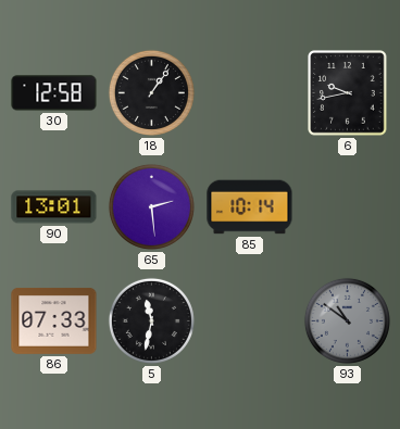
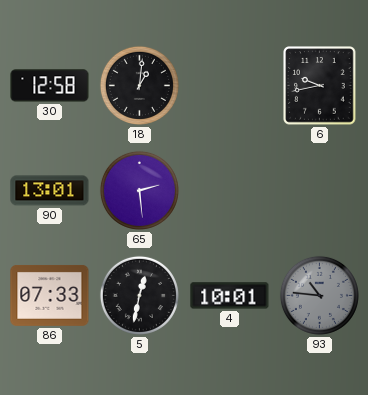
18: 1:06 -> 1:01 (139, 85)
85: 10:14 -> none (250, 207)
5: 11:32 -> 12:32 (139, 295)
4: none -> 10:01 (230, 296)
93: 10:51 -> 10:46 (319, 295)
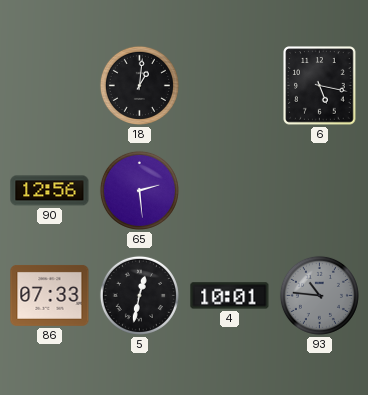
30: 12:58 -> none (50, 86)
6: 9:43 -> 5:17 (320, 86)
90: 13:01 -> 12:56 (50, 191)
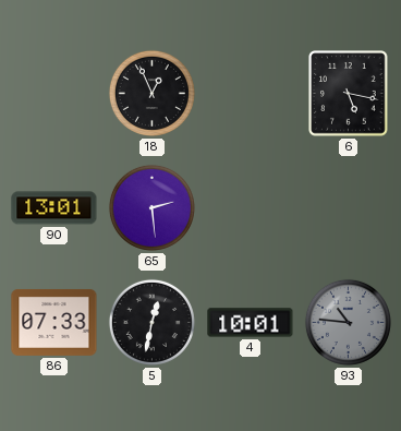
18: 1:01 -> 12:56 (151, 93)
90: 12:56 -> 13:01 (54, 208)
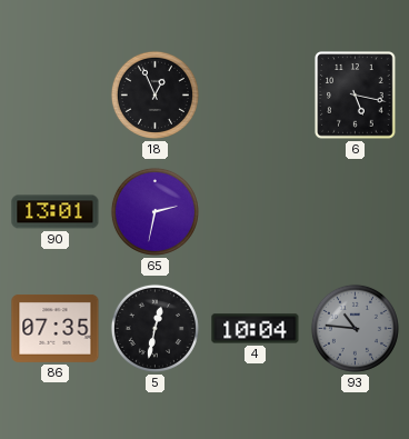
65: 2:29 -> 2:32 (154, 211)
86: 07:33 -> 07:35 (56, 328)
4: 10:01 -> 10:04 (256, 329)
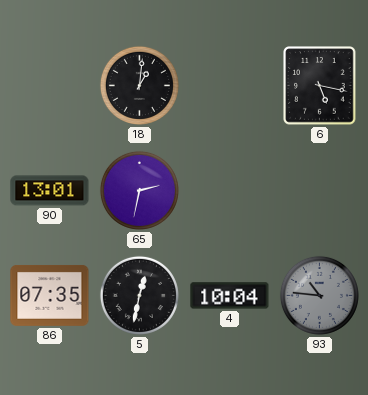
18: 12:56 -> 1:01 (139, 85)
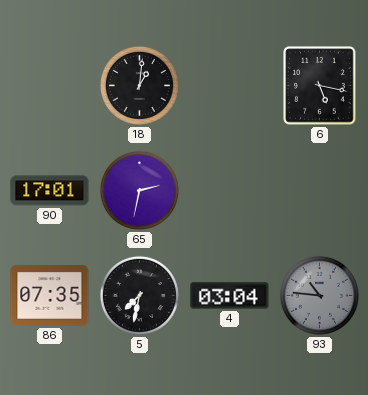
90: 13:01 -> 17:01 (50, 191)
5: 12:32 -> 7:32 (139, 295)
4: 10:04 -> 03:04 (230, 296)
